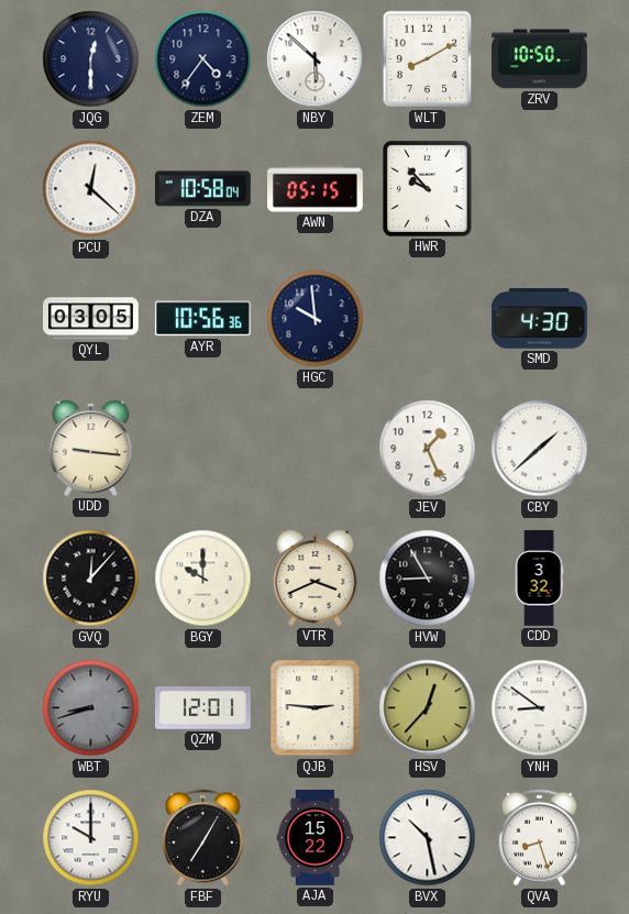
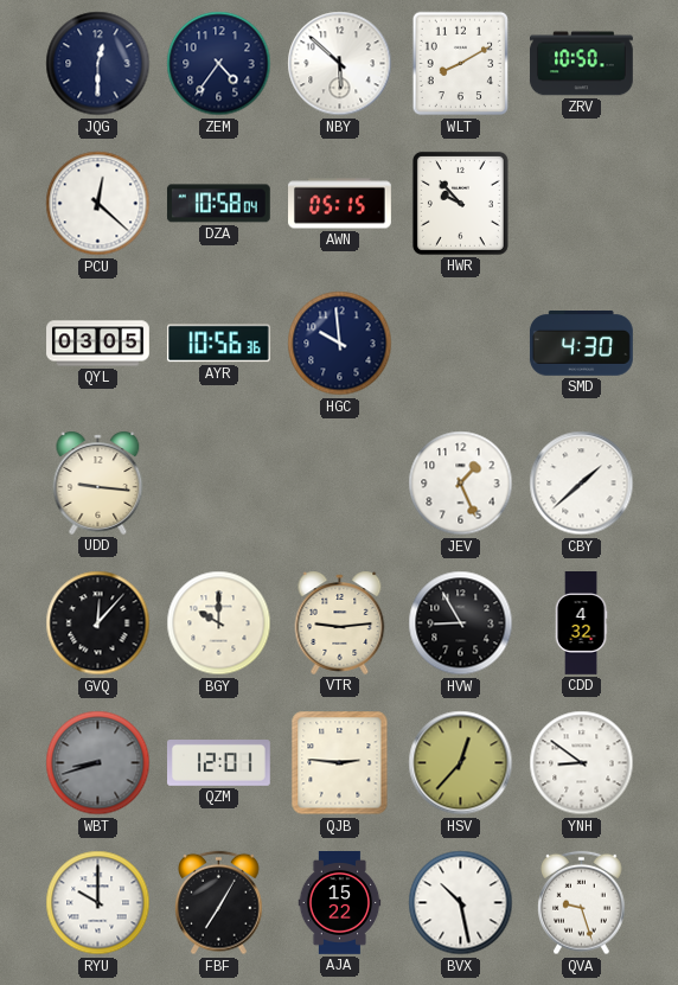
VTR: 3:41 -> 9:14 (340, 622)
CDD: 3:32 -> 4:32 (581, 623)
QVA: 8:27 -> 9:27 (582, 903)
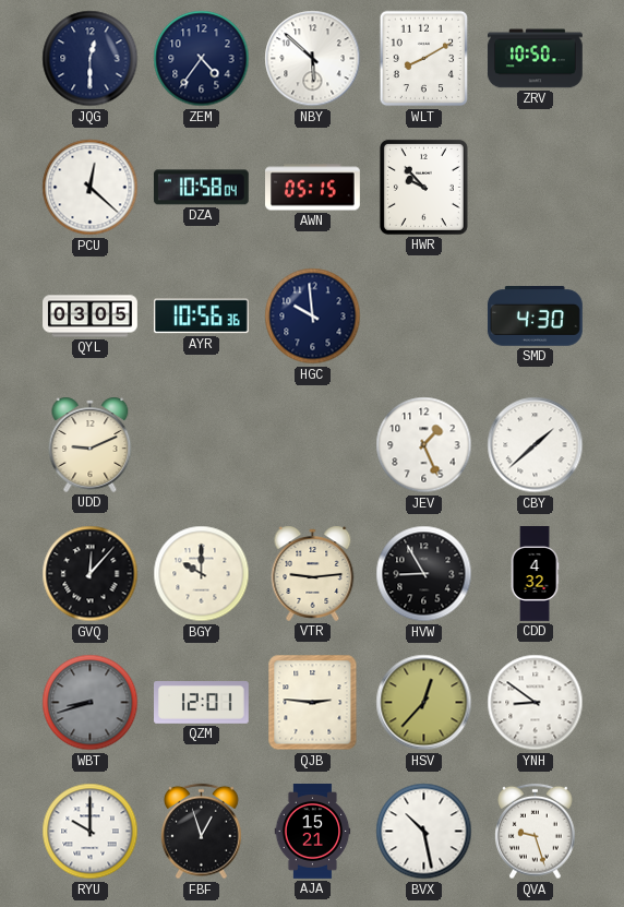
UDD: 9:16 -> 9:11 (91, 444)
FBF: 7:05 -> 12:57 (202, 832)
AJA: 15:22 -> 15:21 (313, 832)
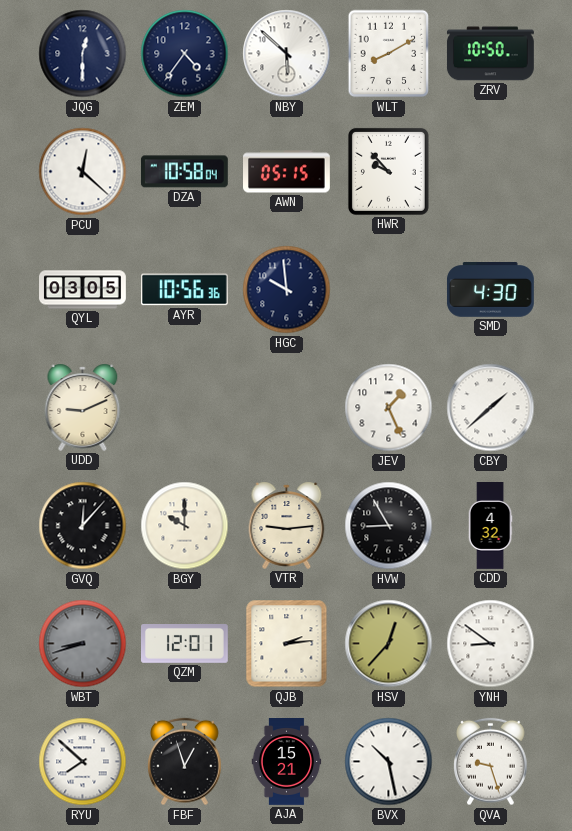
QJB: 2:46 -> 2:14 (287, 644)
RYU: 10:00 -> 7:52 (83, 762)
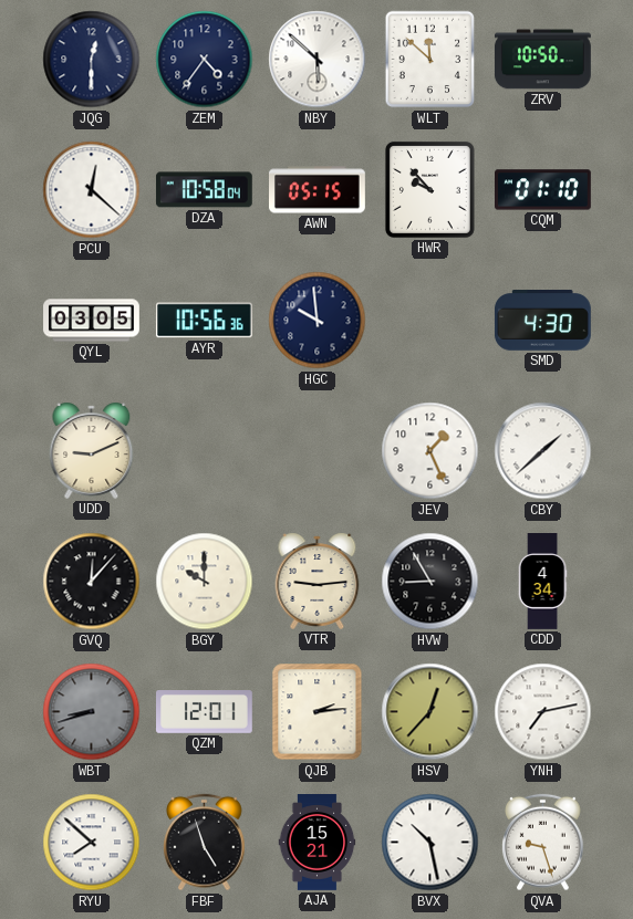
WLT: 8:10 -> 11:52 (430, 60)
CQM: none -> 01:10 (543, 190)
CDD: 4:32 -> 4:34 (542, 582)
YNH: 8:51 -> 7:13 (543, 712)
FBF: 12:57 -> 4:57 (205, 843)
